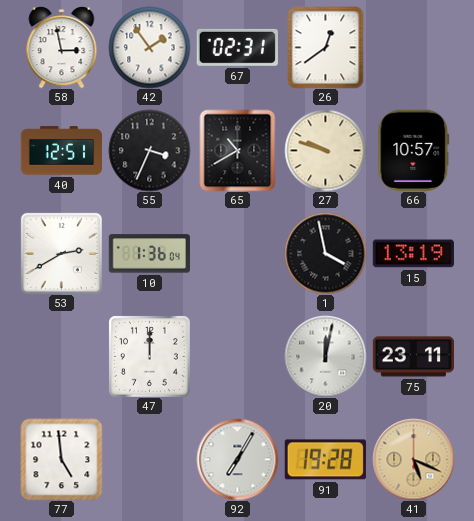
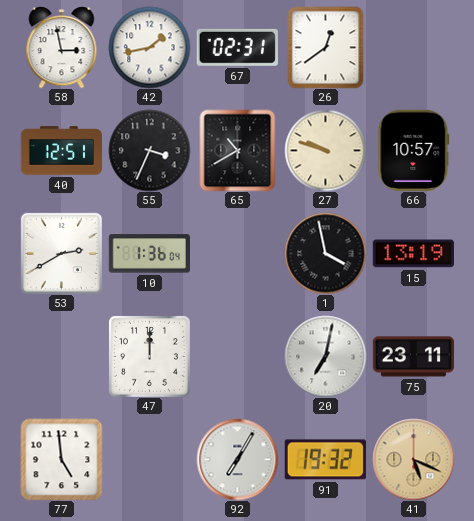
42: 1:54 -> 1:43 (149, 47)
20: 12:02 -> 7:02 (325, 356)
91: 19:28 -> 19:32 (325, 460)
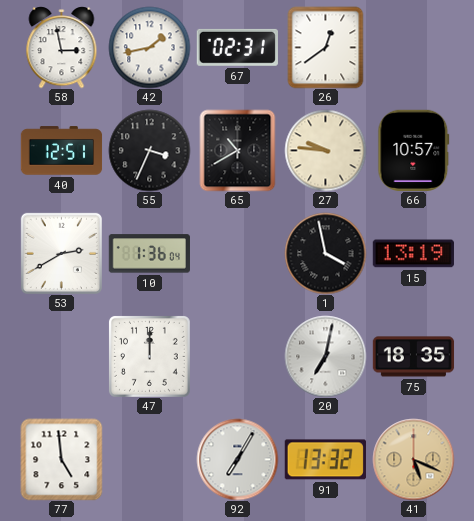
27: 9:48 -> 9:46 (325, 150)
75: 23:11 -> 18:35 (413, 357)
91: 19:32 -> 13:32 (325, 460)
